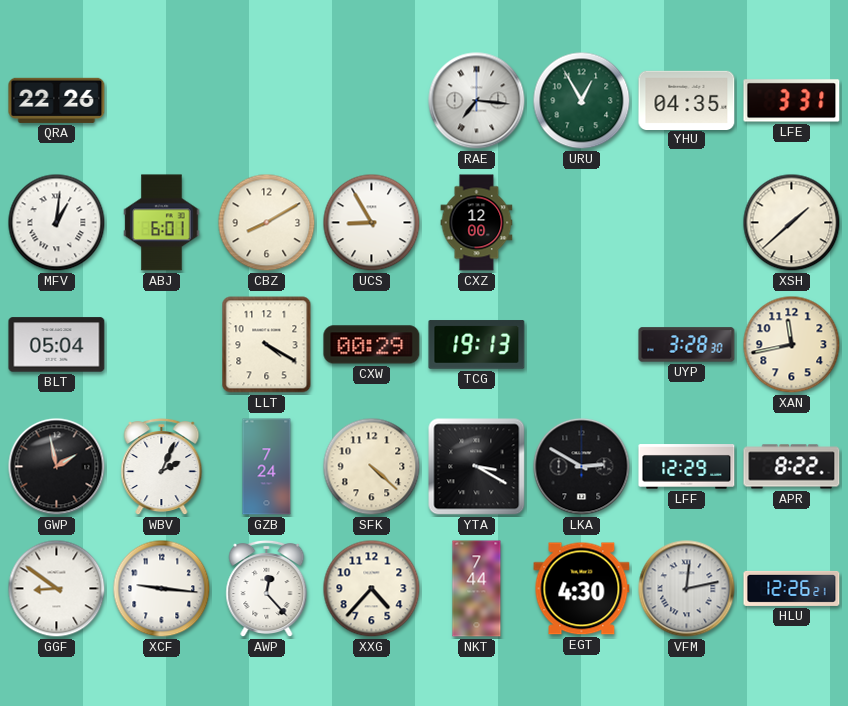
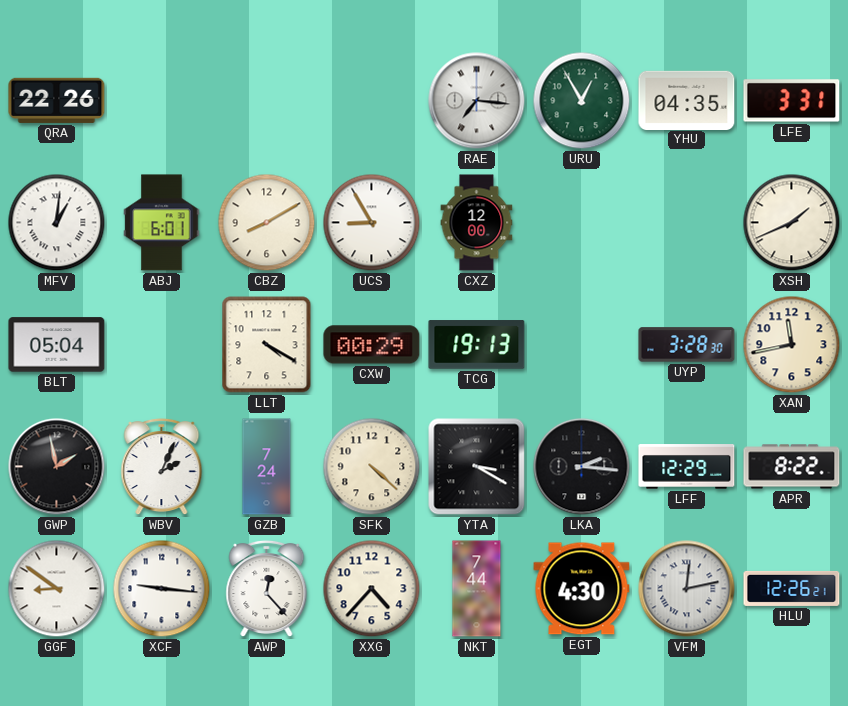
XSH: 1:38 -> 1:41 (792, 223)
LKA: 2:50 -> 2:16 (582, 467)
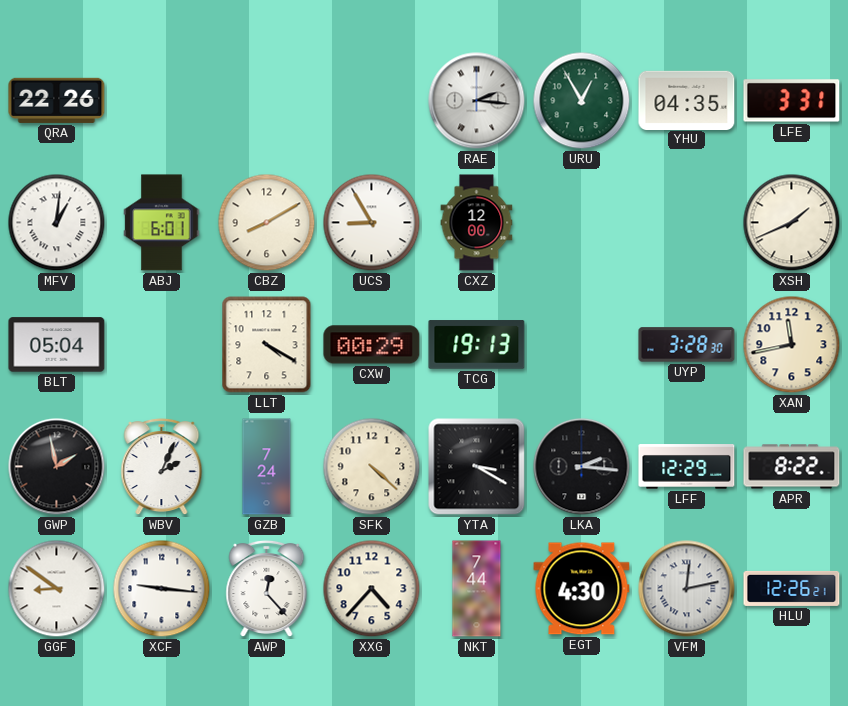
RAE: 7:16 -> 2:16 (477, 101)
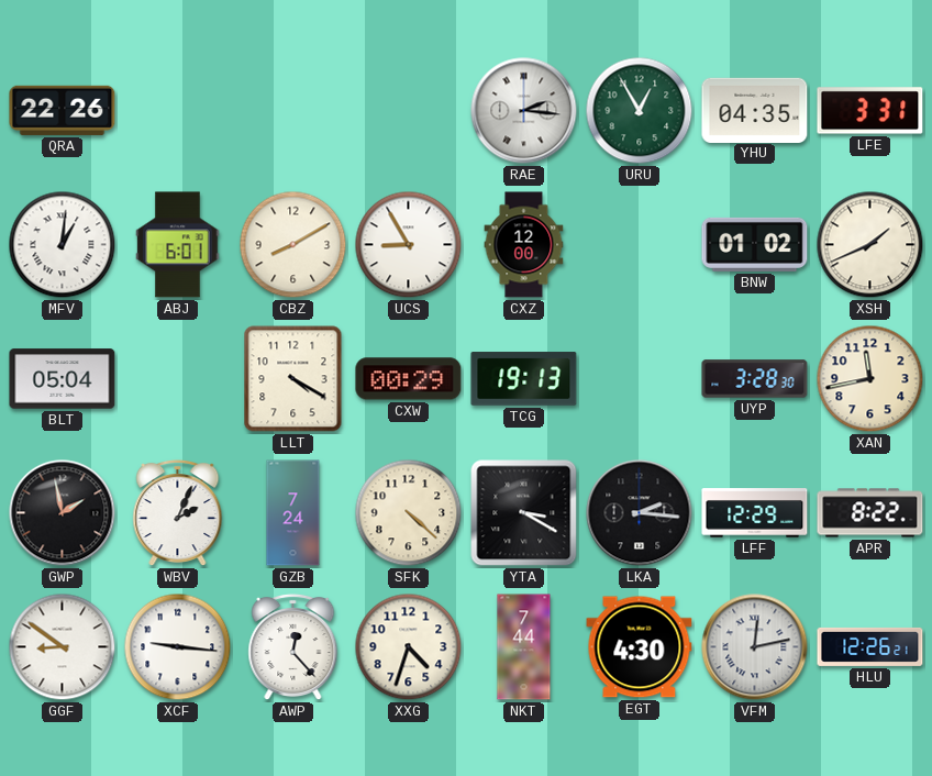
BNW: none -> 01:02 (755, 244)
XXG: 4:37 -> 4:33 (409, 647)
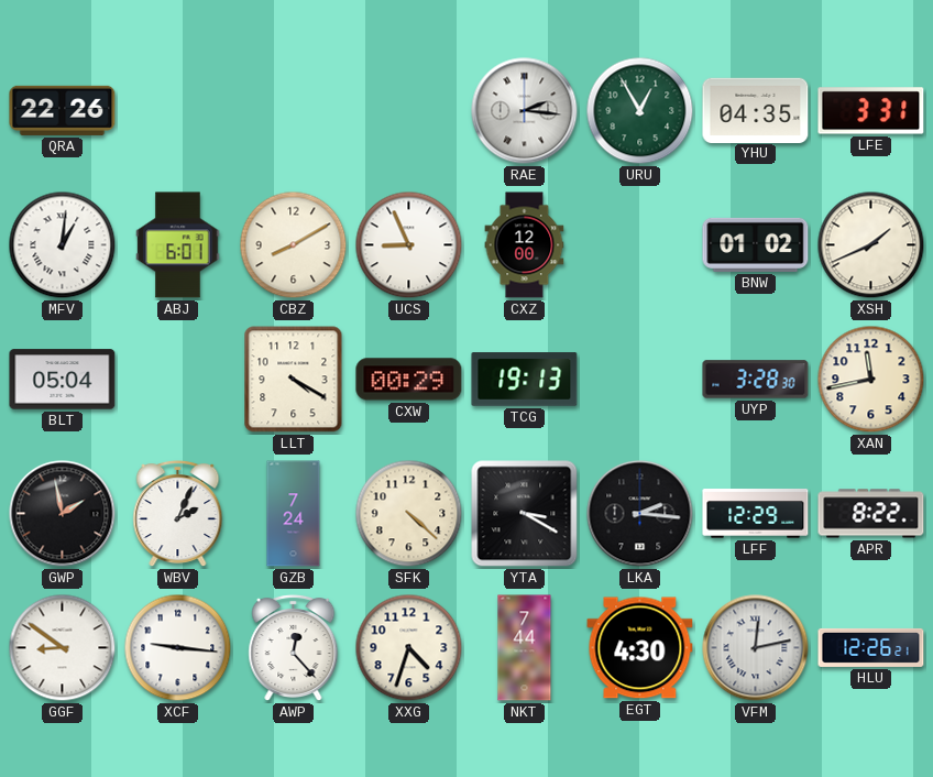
UCS: 8:55 -> 8:56 (409, 245)
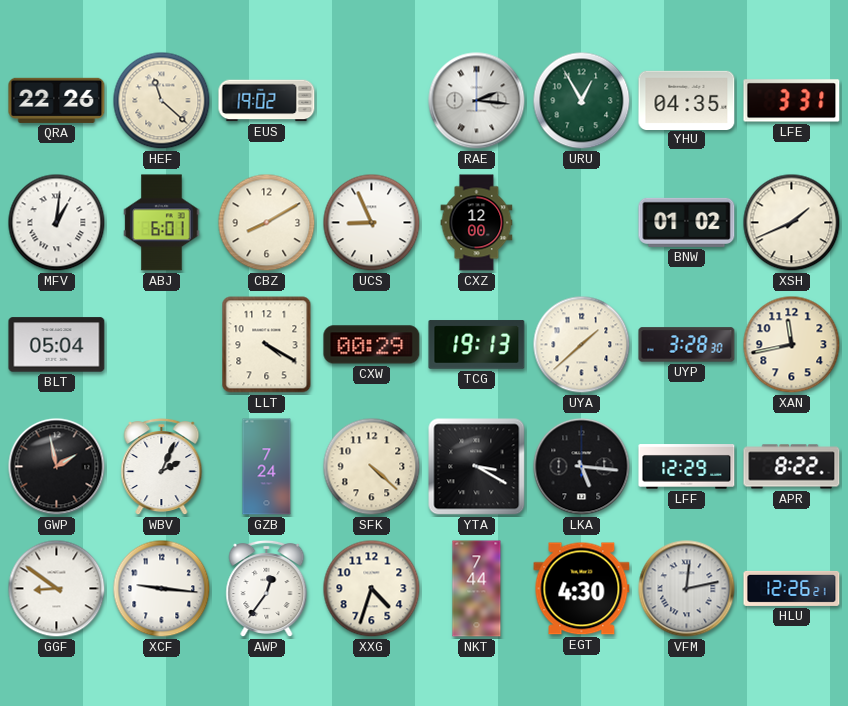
HEF: none -> 11:22 (162, 101)
EUS: none -> 19:02 (267, 101)
UYA: none -> 1:38 (582, 345)
LKA: 2:16 -> 5:16 (582, 467)
AWP: 12:23 -> 12:36 (267, 589)
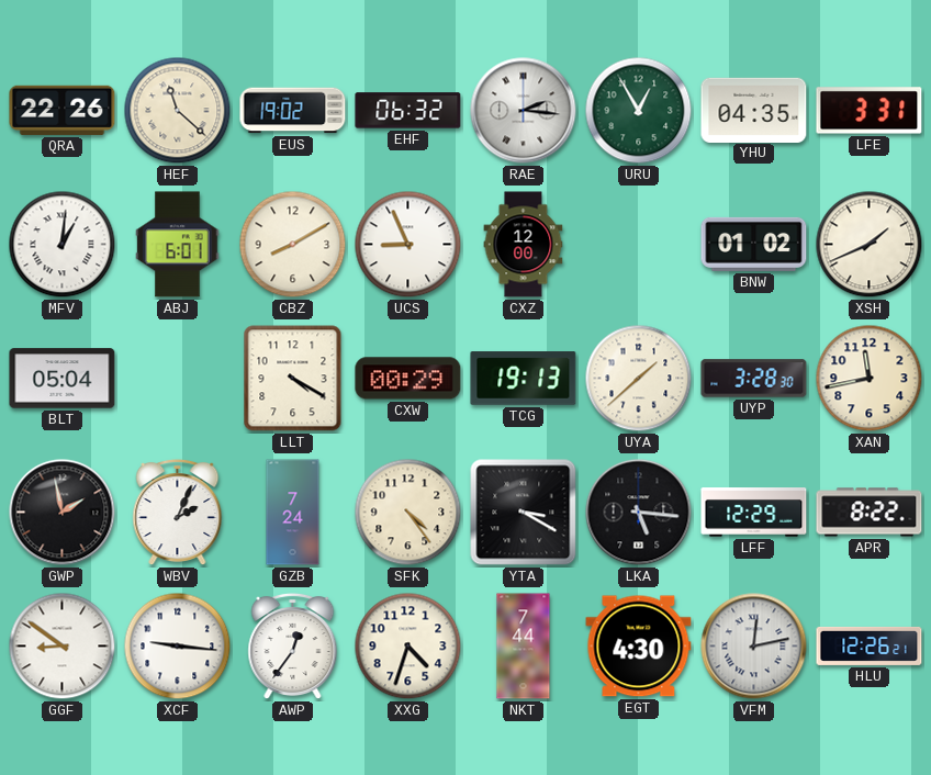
EHF: none -> 06:32 (408, 111)
SFK: 4:22 -> 4:24 (408, 513)
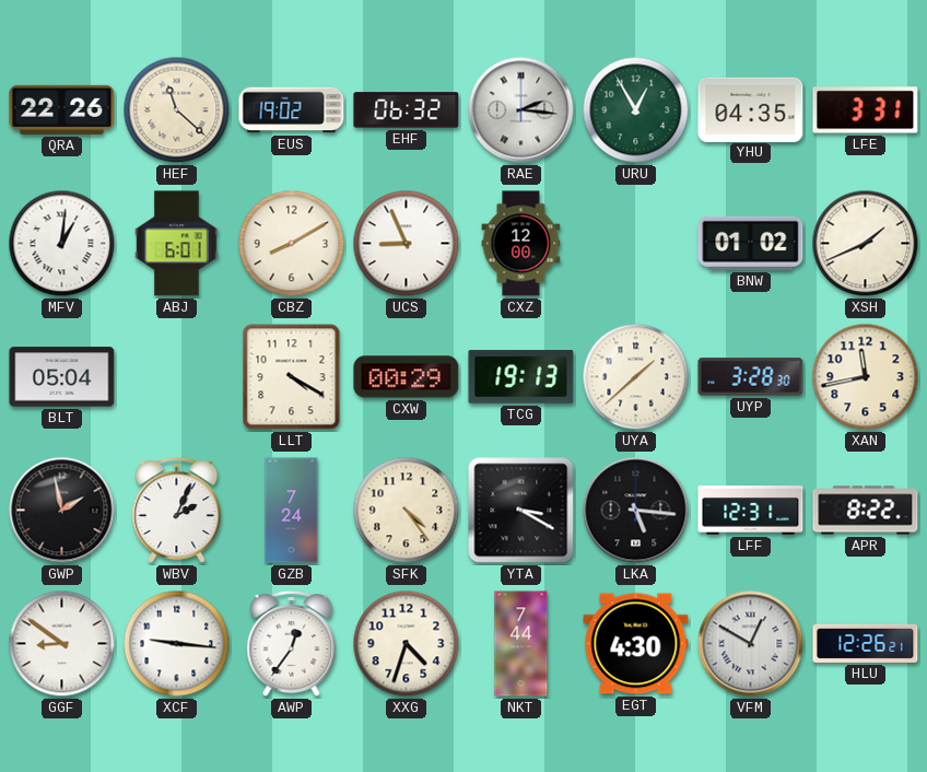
LFF: 12:29 -> 12:31 (751, 511)
VFM: 12:13 -> 12:50 (751, 644)
